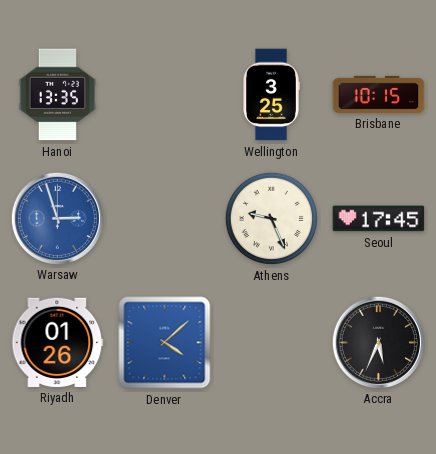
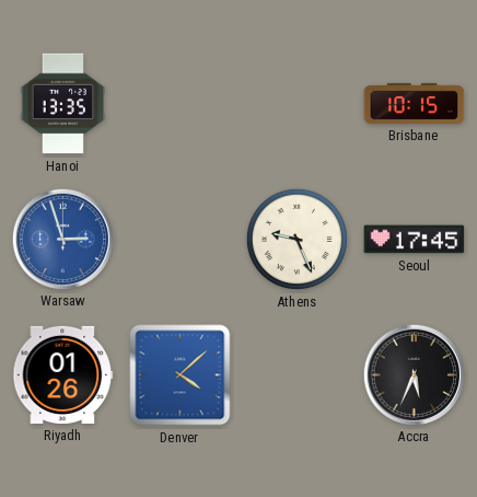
Wellington: 3:25 -> none (271, 95)
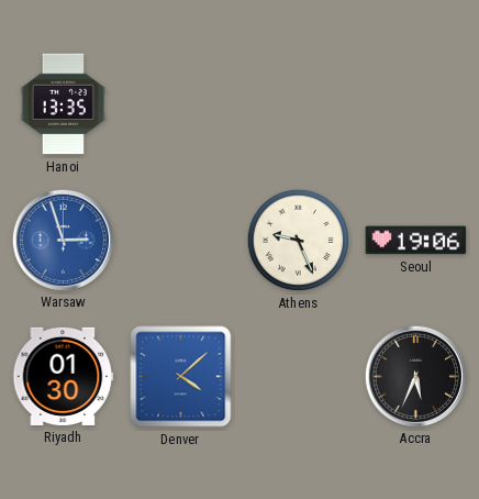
Brisbane: 10:15 -> none (415, 103)
Seoul: 17:45 -> 19:06 (416, 241)
Riyadh: 01:26 -> 01:30 (64, 376)
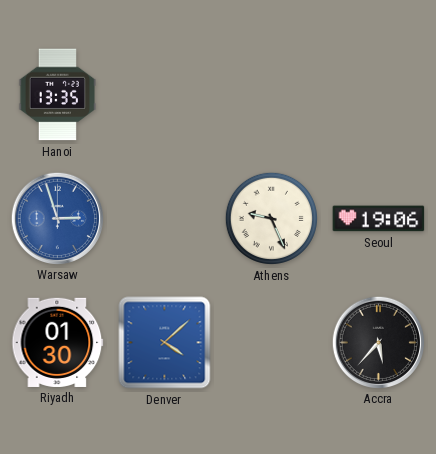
Accra: 5:34 -> 5:37 (378, 342)
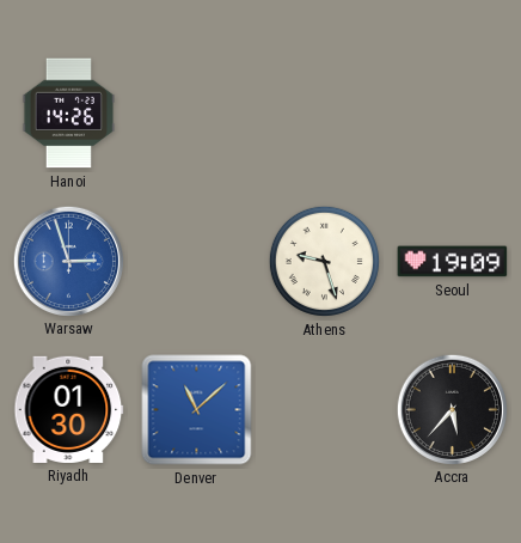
Hanoi: 13:35 -> 14:26 (69, 114)
Athens: 9:26 -> 9:27 (324, 261)
Seoul: 19:06 -> 19:09 (453, 262)
Denver: 4:08 -> 11:08 (197, 410)
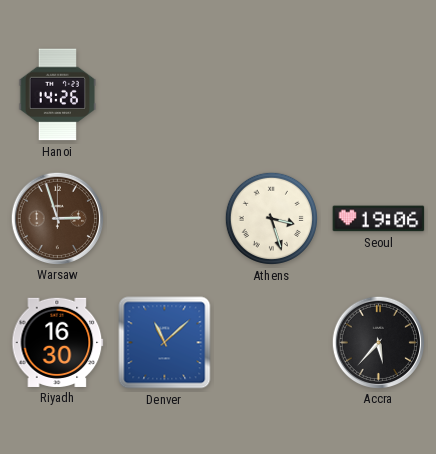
Warsaw dial: blue -> brown (57, 218)
Athens: 9:27 -> 3:27 (271, 218)
Seoul: 19:09 -> 19:06 (379, 219)
Riyadh: 01:30 -> 16:30 (58, 342)
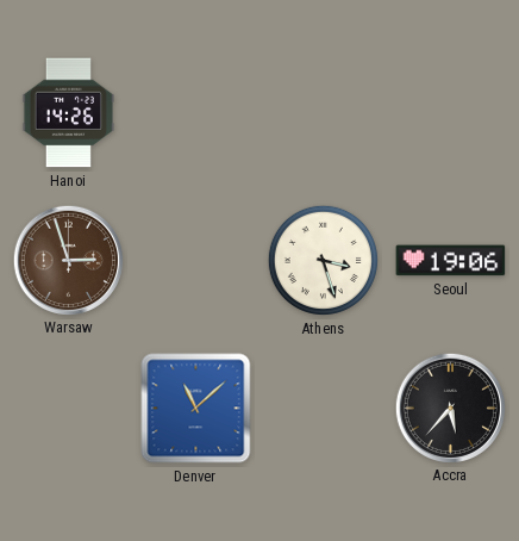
Riyadh: 16:30 -> none (58, 342)
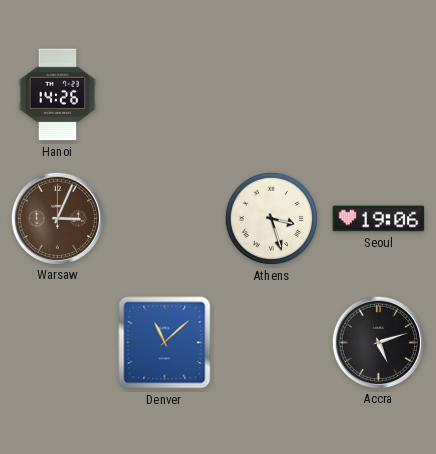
Warsaw: 2:57 -> 3:04 (57, 218)
Accra: 5:37 -> 5:12 (378, 342)
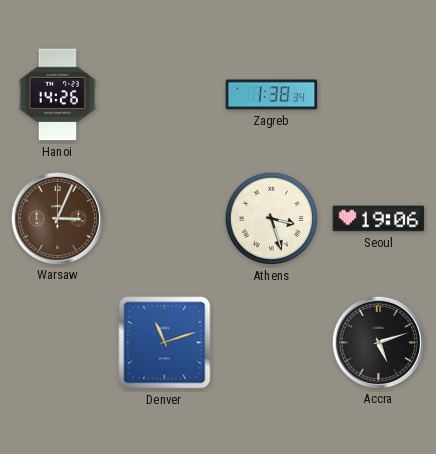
Zagreb: none -> 1:38 (272, 95)
Denver: 11:08 -> 11:12 (165, 343)
